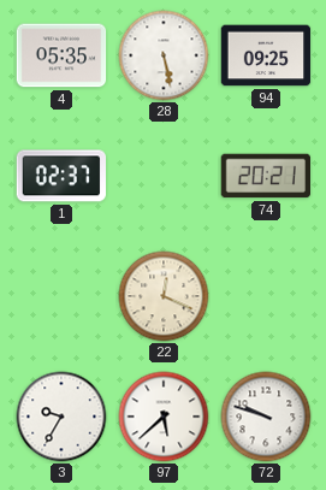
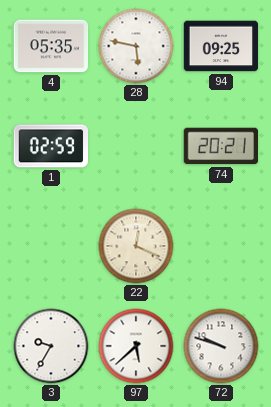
28: 5:28 -> 5:47 (136, 46)
1: 02:37 -> 02:59 (50, 146)
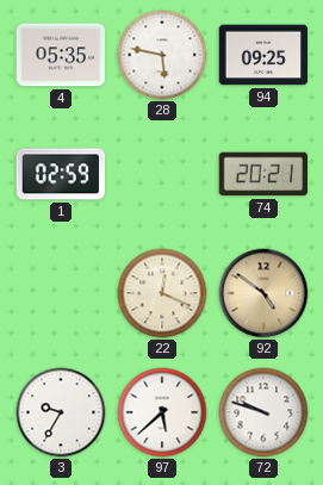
92: none -> 4:51 (263, 293)
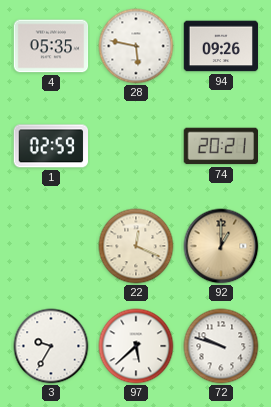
94: 09:25 -> 09:26 (221, 46)
92: 4:51 -> 1:00 (221, 246)
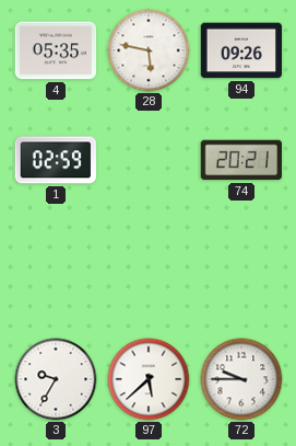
22: 12:19 -> none (136, 246)
92: 1:00 -> none (221, 246)
72: 9:48 -> 9:45 (241, 379)
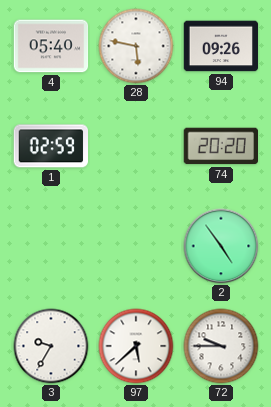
4: 05:35 -> 05:40 (51, 46)
74: 20:21 -> 20:20 (220, 146)
2: none -> 4:54 (221, 246)
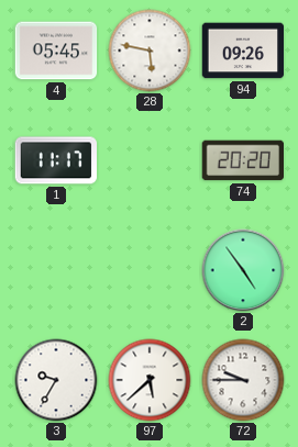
4: 05:40 -> 05:45 (56, 51)
1: 02:59 -> 11:17 (55, 160)
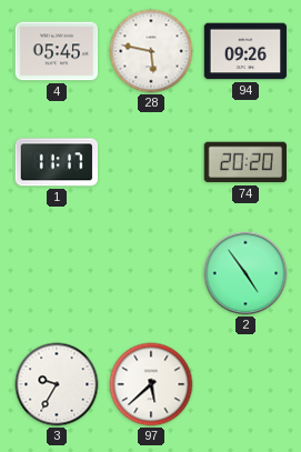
72: 9:45 -> none (243, 380)
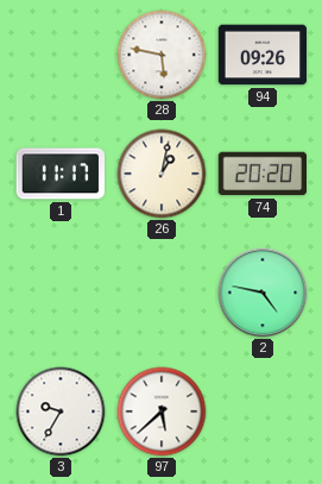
4: 05:45 -> none (57, 51)
26: none -> 1:02 (162, 174)
2: 4:54 -> 4:47 (263, 293)
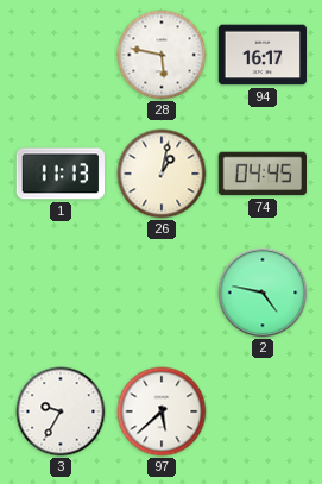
94: 09:26 -> 16:17 (263, 55)
1: 11:17 -> 11:13 (59, 174)
74: 20:20 -> 04:45 (261, 174)
